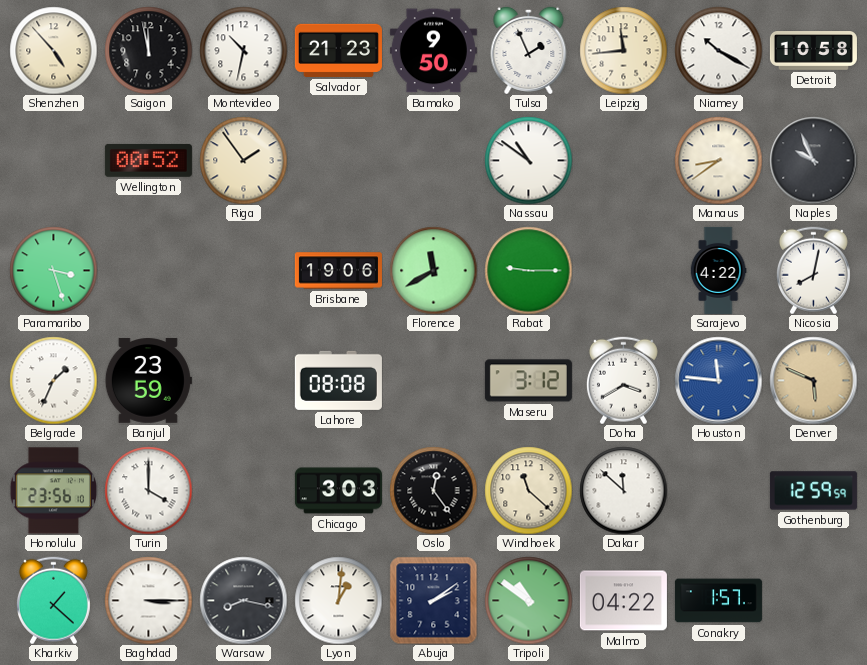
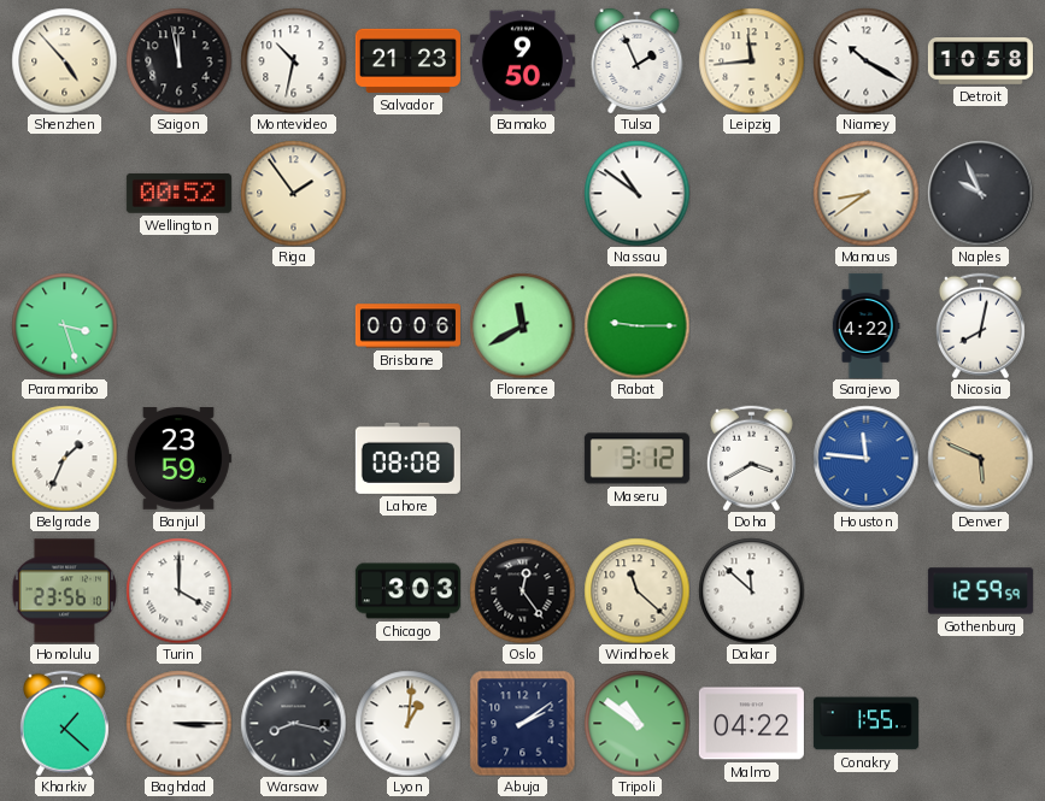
Brisbane: 19:06 -> 00:06 (407, 326)
Conakry: 1:57 -> 1:55 (865, 724)
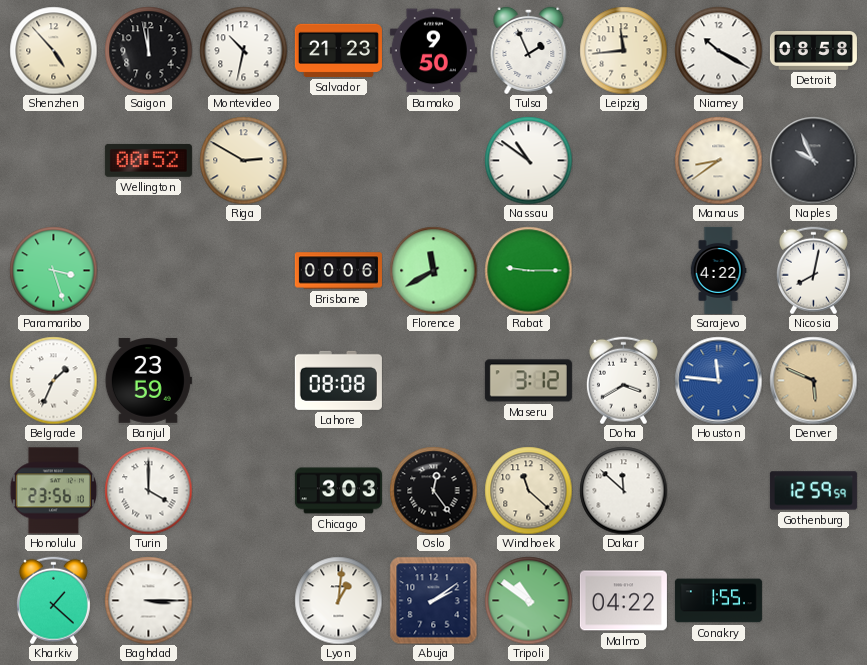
Detroit: 10:58 -> 08:58 (813, 51)
Riga: 1:54 -> 2:50 (243, 160)
Warsaw: 8:17 -> none (293, 723)
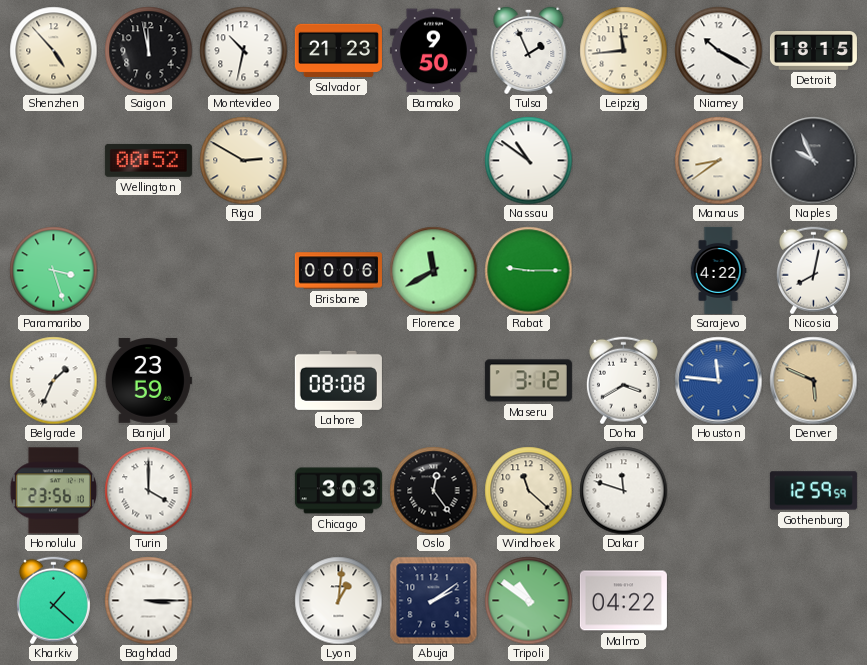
Detroit: 08:58 -> 18:15 (813, 51)
Dakar: 11:52 -> 11:48 (623, 490)
Conakry: 1:55 -> none (718, 601)
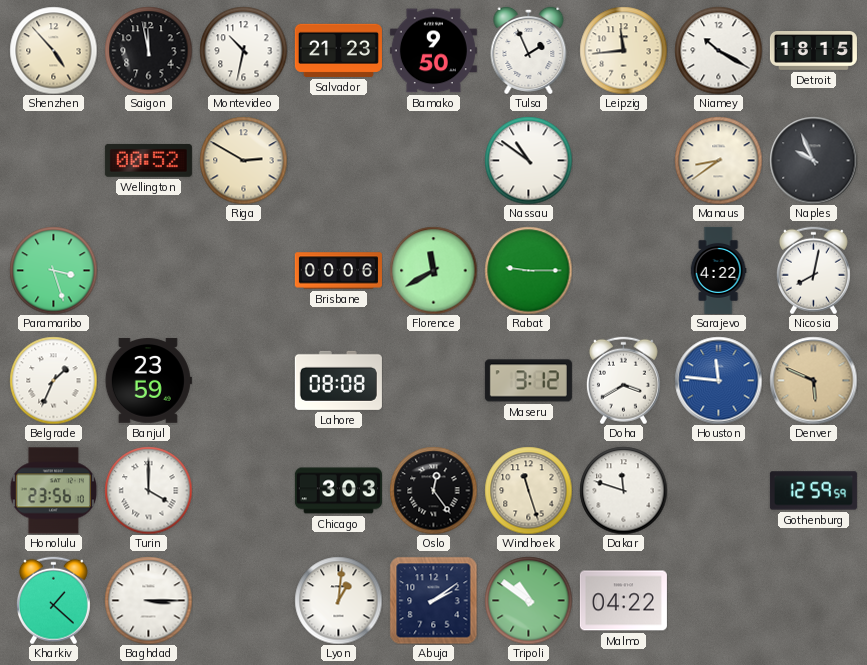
Windhoek: 11:22 -> 11:27 (528, 490)
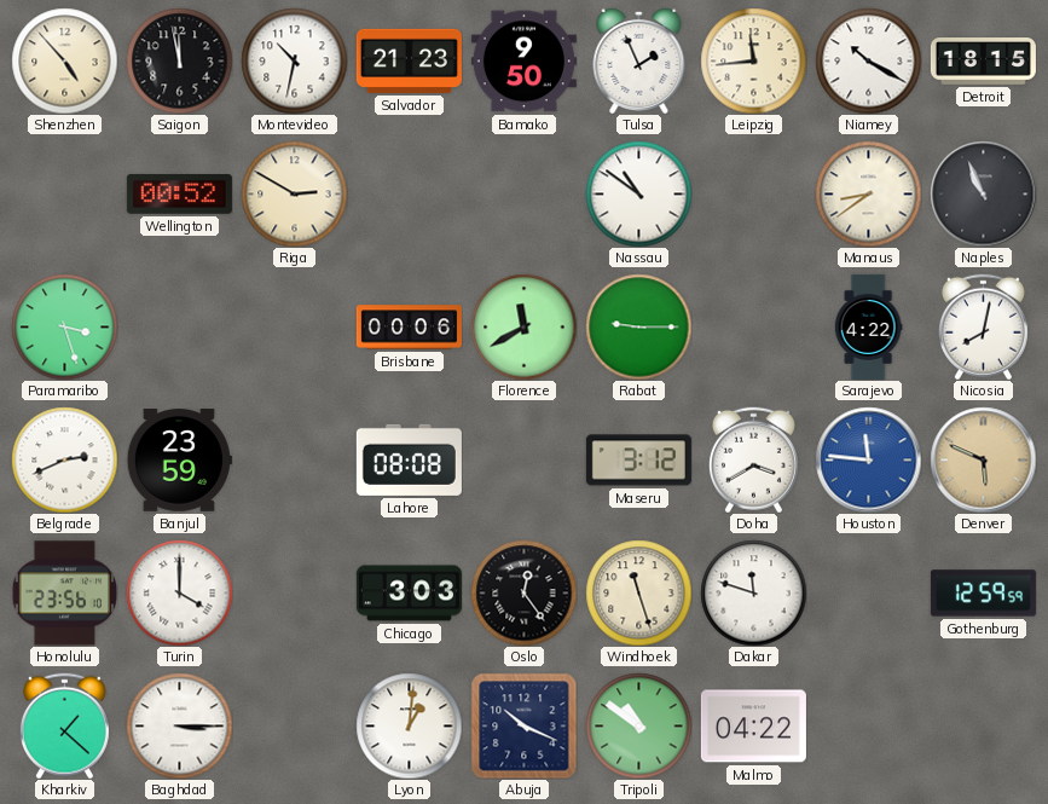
Naples: 9:56 -> 10:56 (983, 193)
Belgrade: 1:34 -> 2:41 (64, 459)
Abuja: 2:09 -> 10:19 (523, 725)
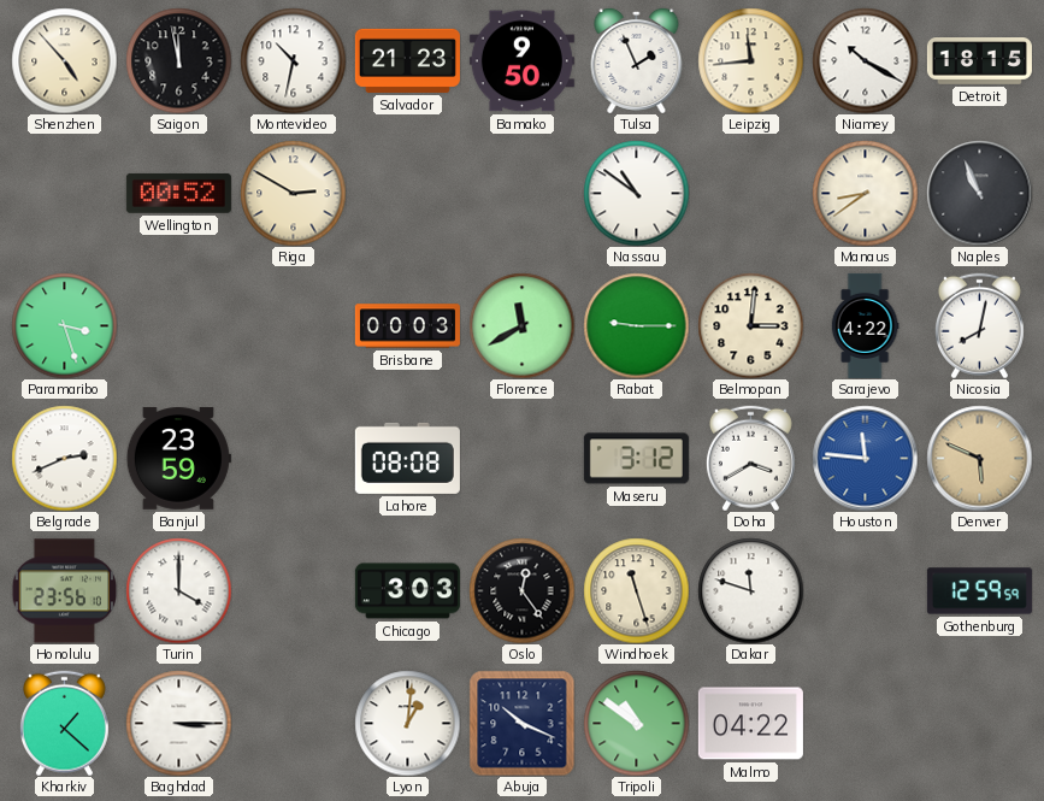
Brisbane: 00:06 -> 00:03 (407, 326)
Belmopan: none -> 3:01 (750, 325)
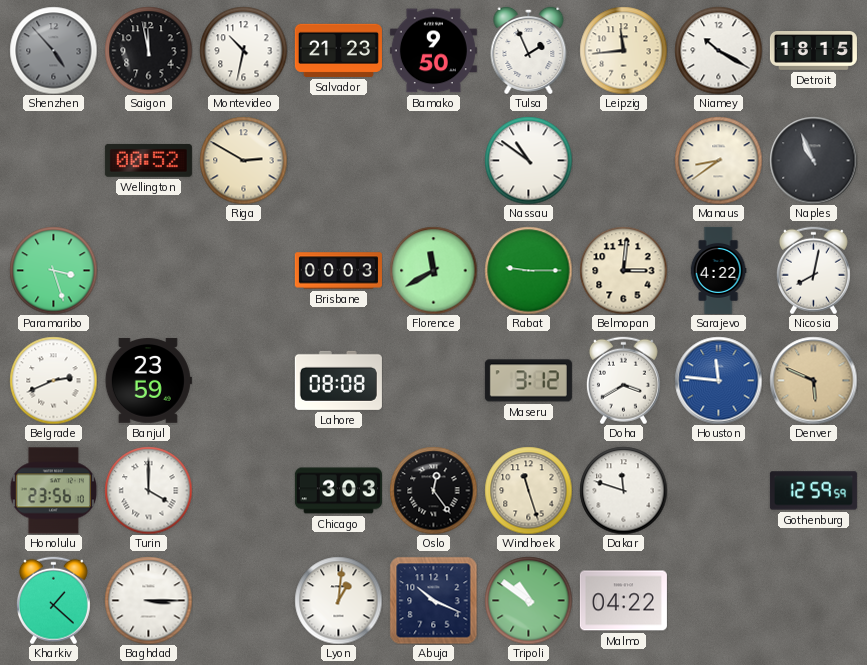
Shenzhen dial: cream -> grey (53, 50)
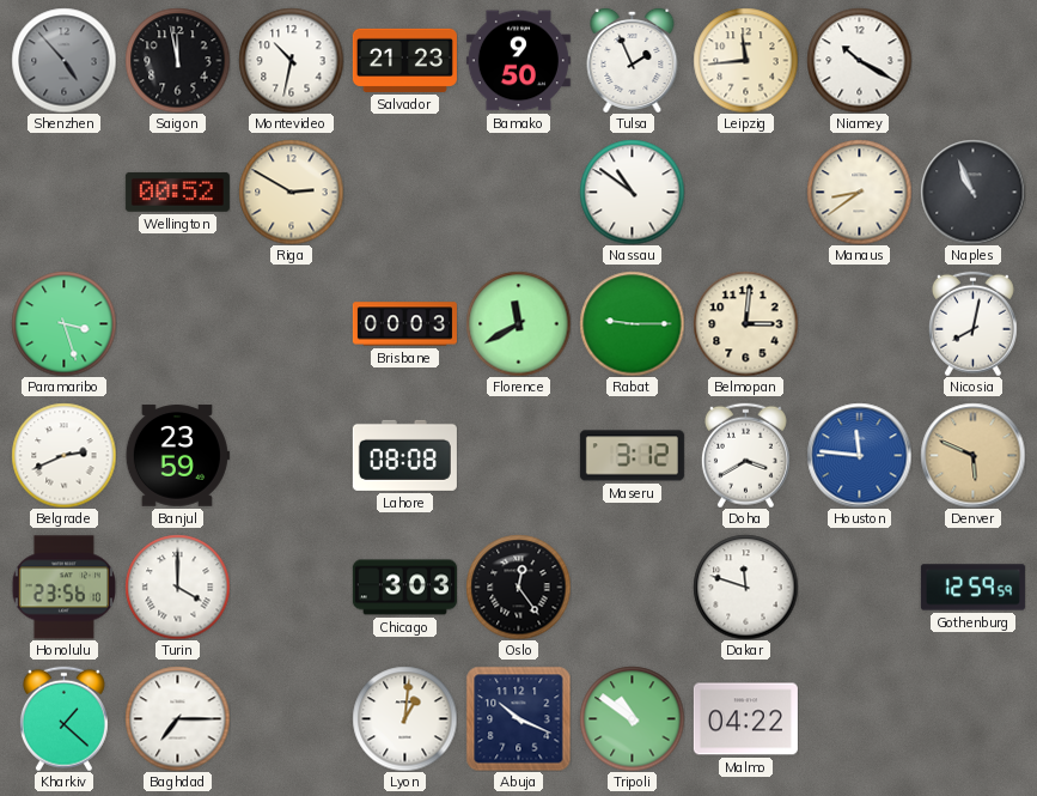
Detroit: 18:15 -> none (813, 51)
Sarajevo: 4:22 -> none (718, 270)
Windhoek: 11:27 -> none (528, 490)
Baghdad: 3:15 -> 7:15 (177, 718)
